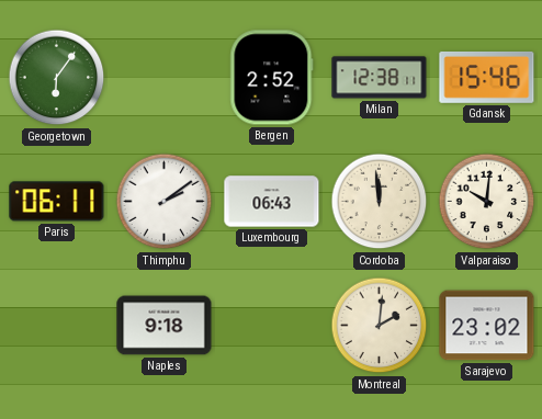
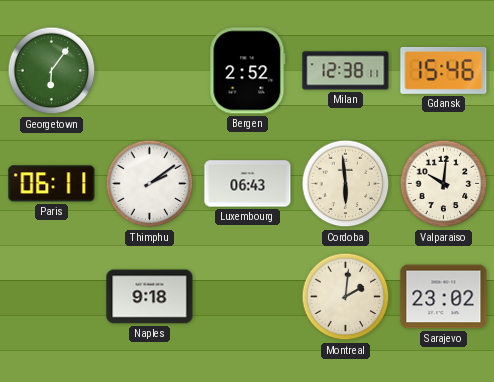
Cordoba: 11:59 -> 5:59 (346, 184)
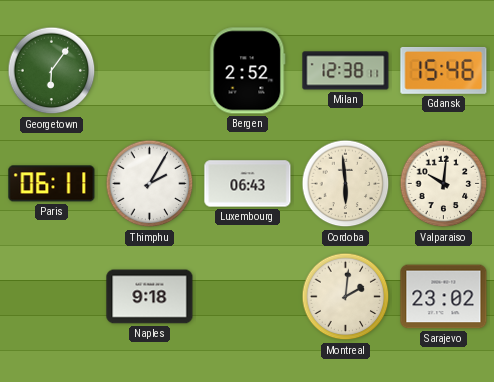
Thimphu: 2:09 -> 2:05 (150, 184)
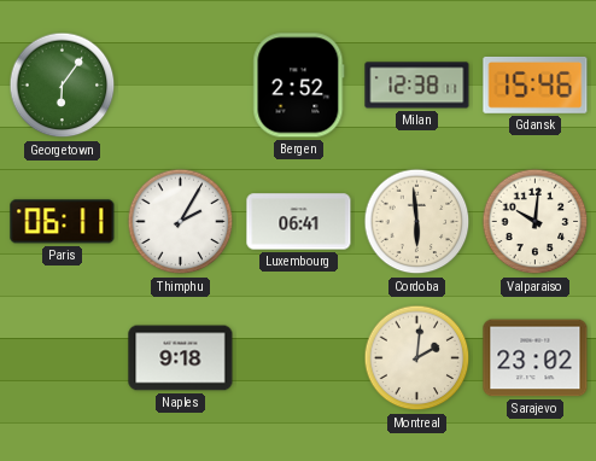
Luxembourg: 06:43 -> 06:41 (299, 222)
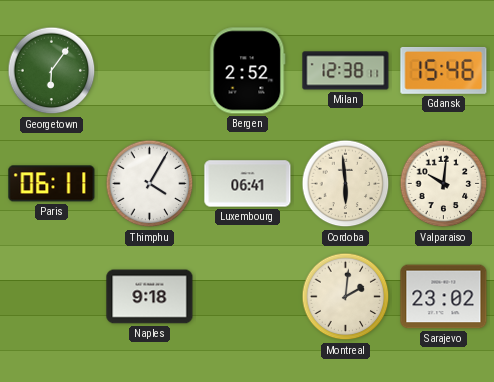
Thimphu: 2:05 -> 4:05 (150, 184)
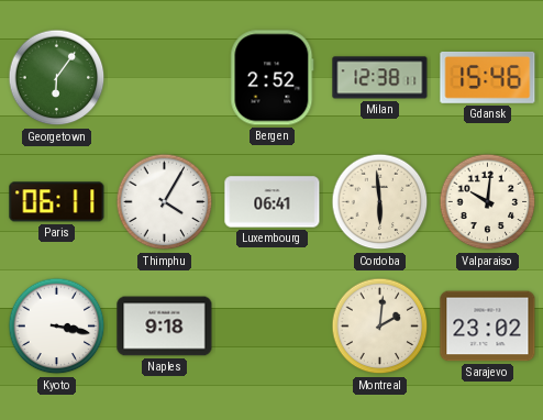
Kyoto: none -> 3:17 (57, 327)
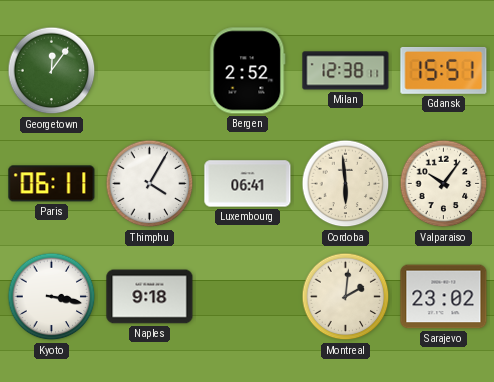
Georgetown: 6:06 -> 12:06 (52, 71)
Gdansk: 15:46 -> 15:51 (444, 70)
Valparaiso: 10:01 -> 10:06 (444, 184)
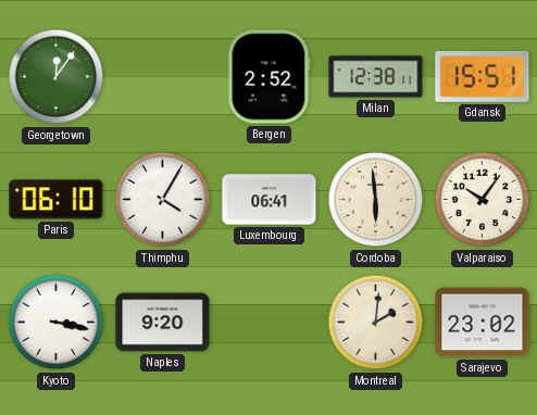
Paris: 06:11 -> 06:10 (57, 200)
Naples: 9:18 -> 9:20 (163, 323)
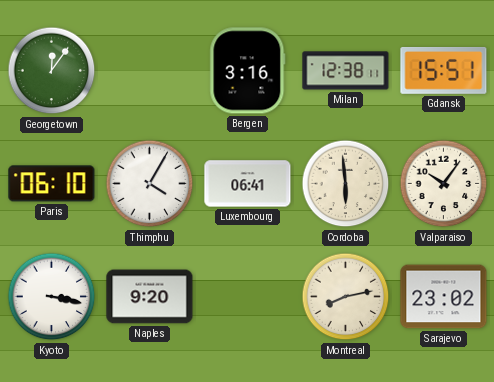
Bergen: 2:52 -> 3:16 (248, 71)
Montreal: 2:01 -> 8:13 (346, 297)
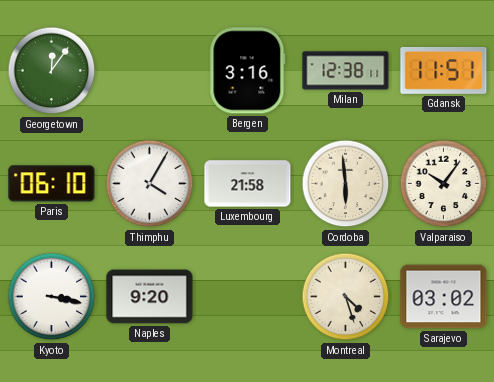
Gdansk: 15:51 -> 11:51 (444, 70)
Luxembourg: 06:41 -> 21:58 (248, 184)
Montreal: 8:13 -> 4:27 (346, 297)
Sarajevo: 23:02 -> 03:02 (444, 297)
